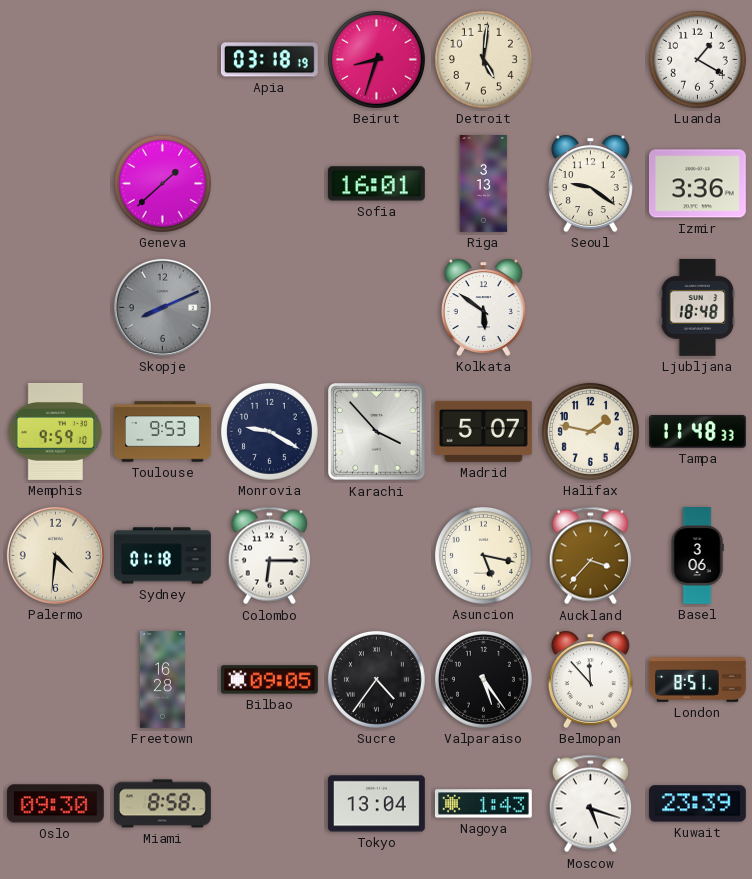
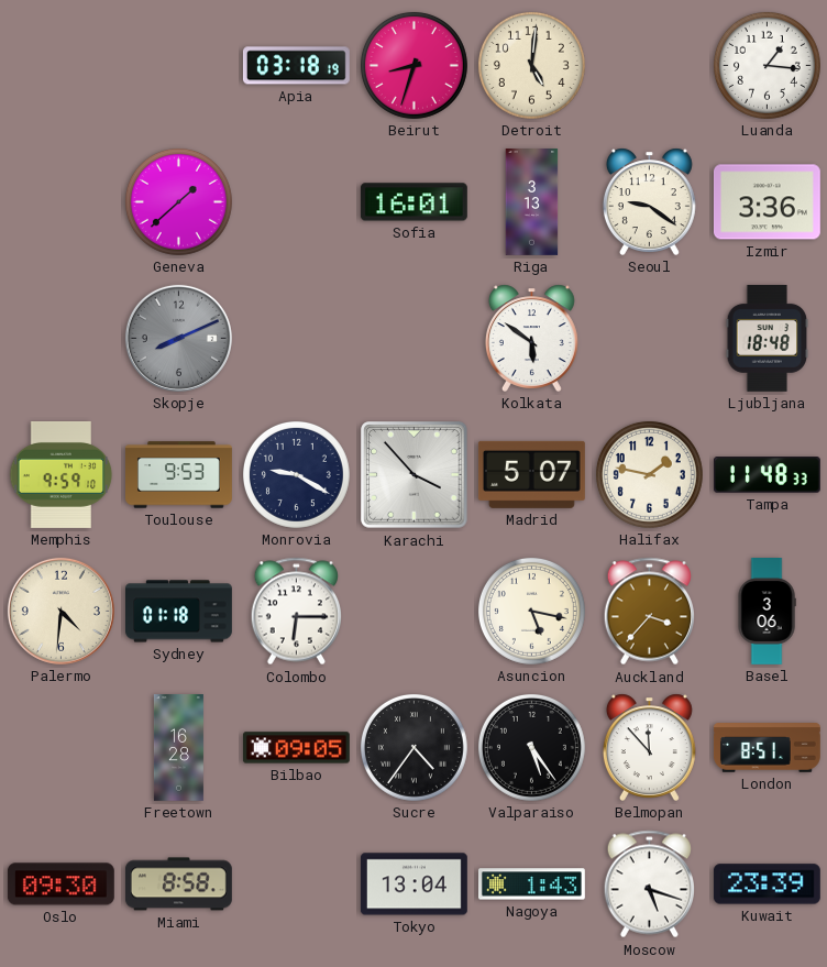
Luanda: 1:20 -> 1:16 (767, 65)
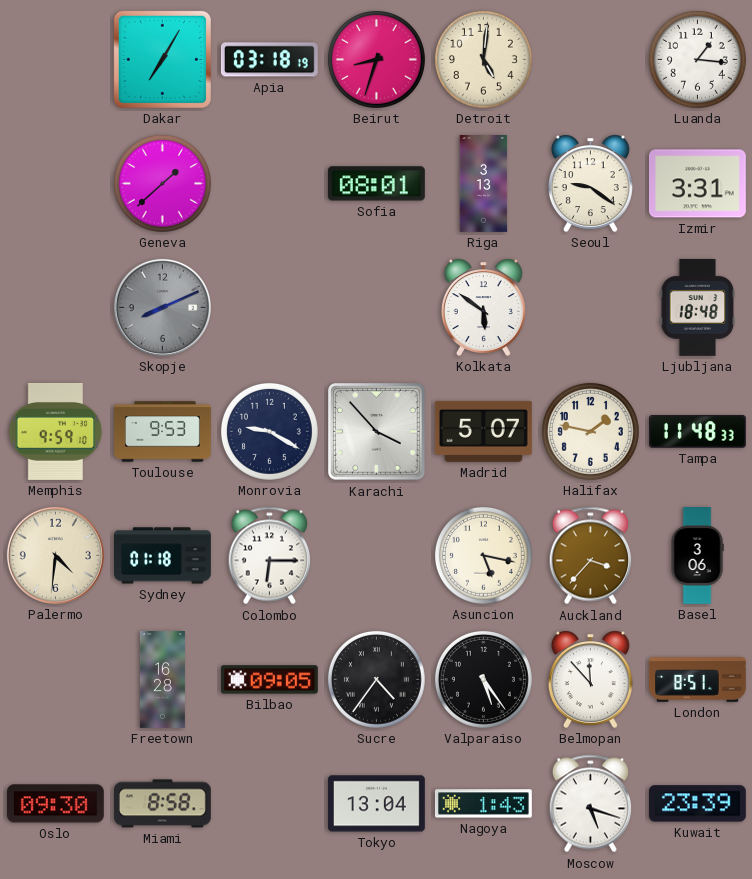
Dakar: none -> 7:05 (162, 59)
Sofia: 16:01 -> 08:01 (376, 184)
Izmir: 3:36 -> 3:31 (697, 184)
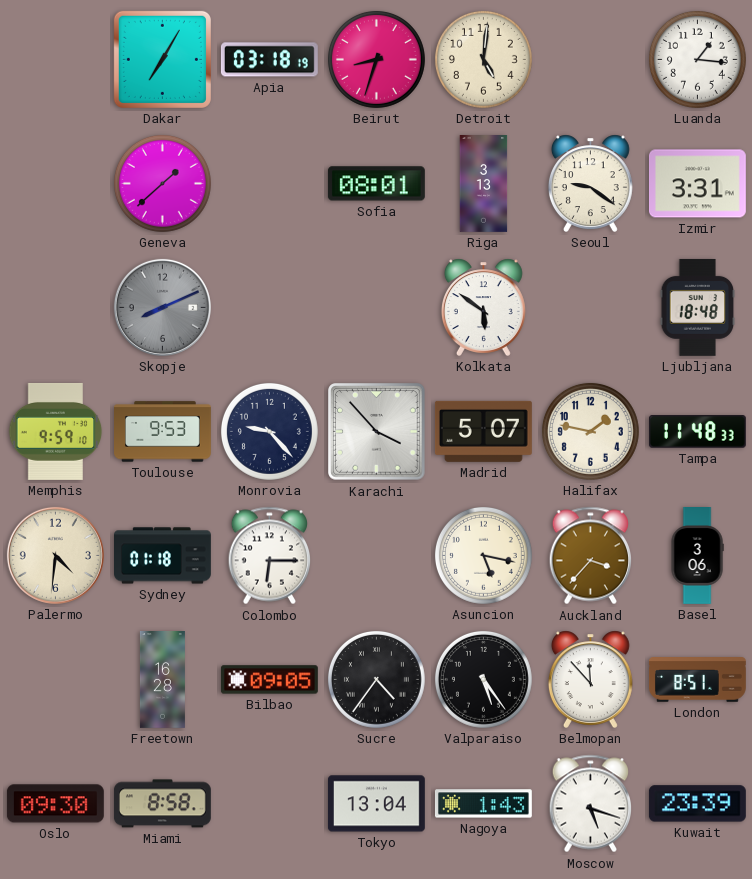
Monrovia: 9:20 -> 9:23 (269, 431)
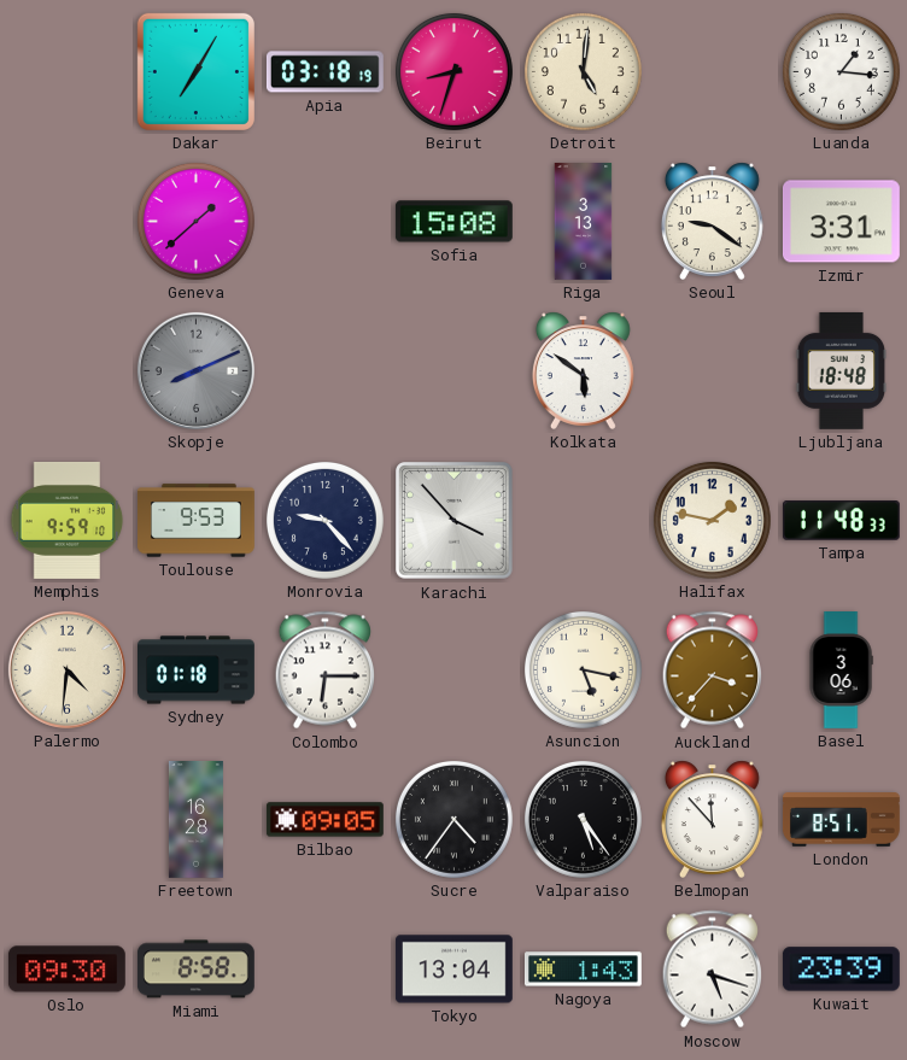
Sofia: 08:01 -> 15:08 (453, 222)
Madrid: 5:07 -> none (483, 431)
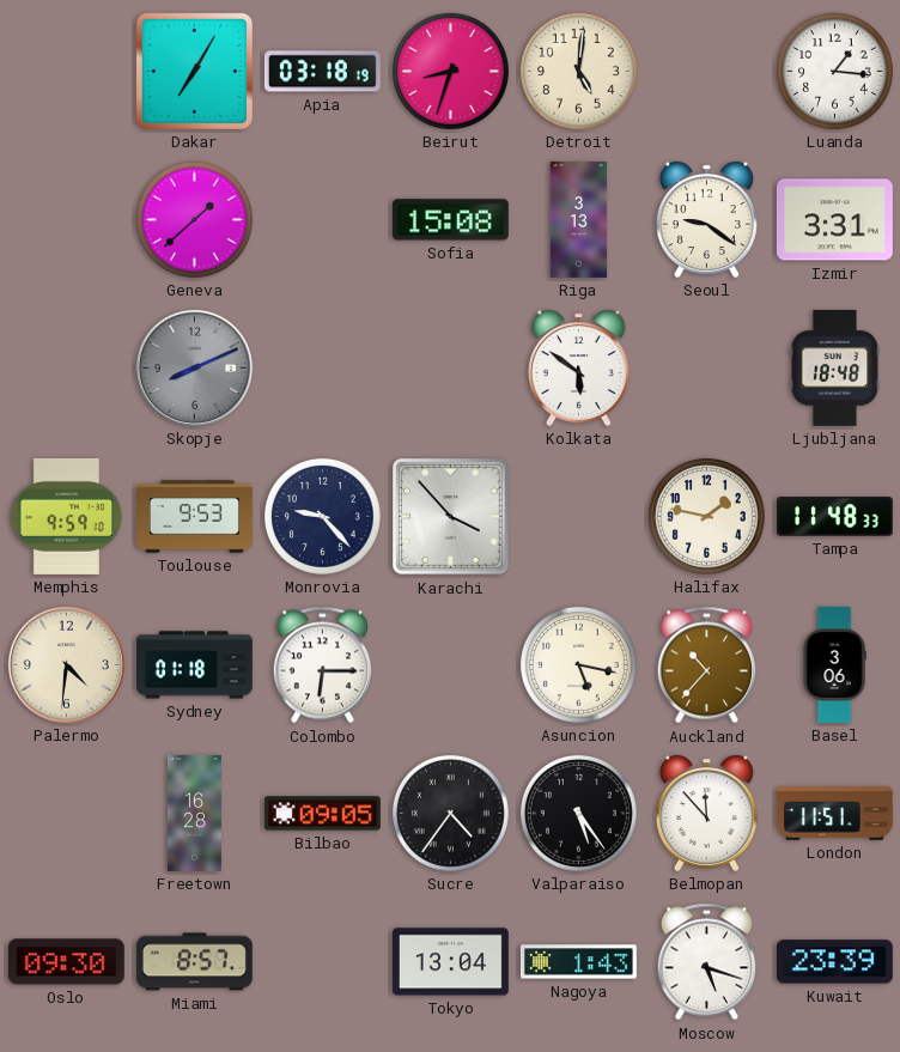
Auckland: 3:37 -> 10:37 (706, 665)
London: 8:51 -> 11:51 (834, 814)
Miami: 8:58 -> 8:57 (194, 962)
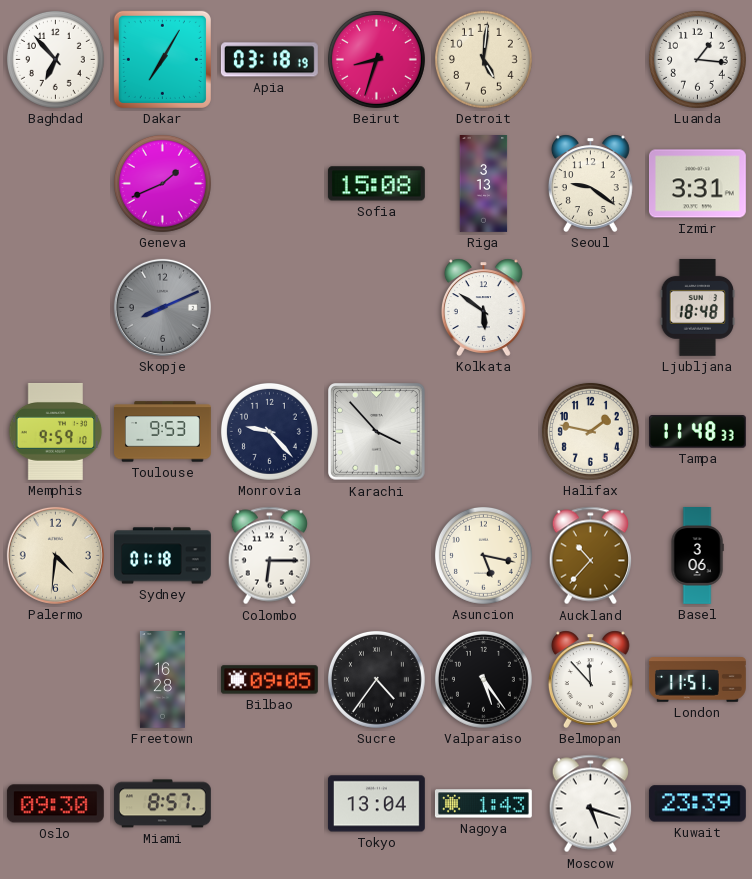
Baghdad: none -> 6:53 (55, 59)
Geneva: 1:38 -> 1:41 (162, 183)
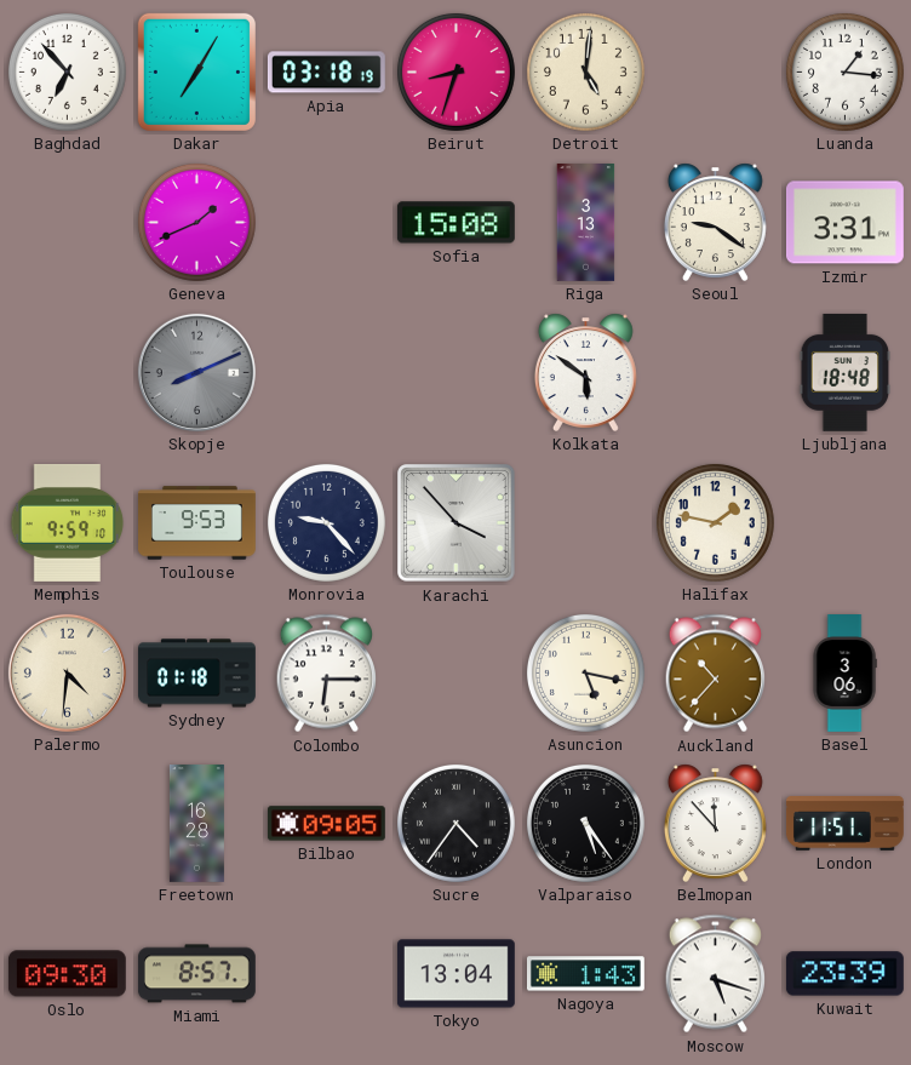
Tampa: 11:48 -> none (697, 432)
